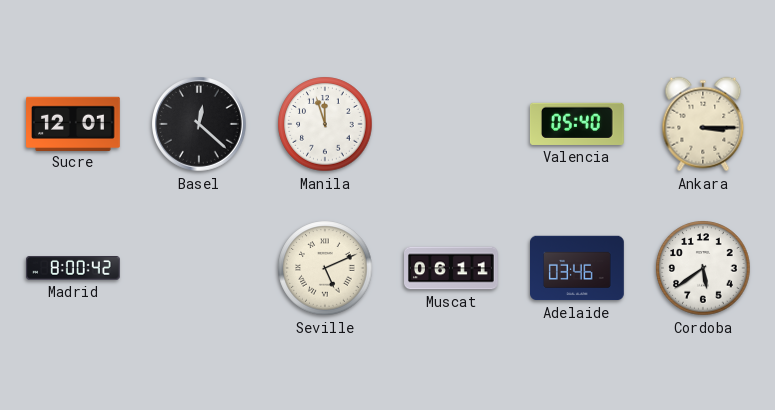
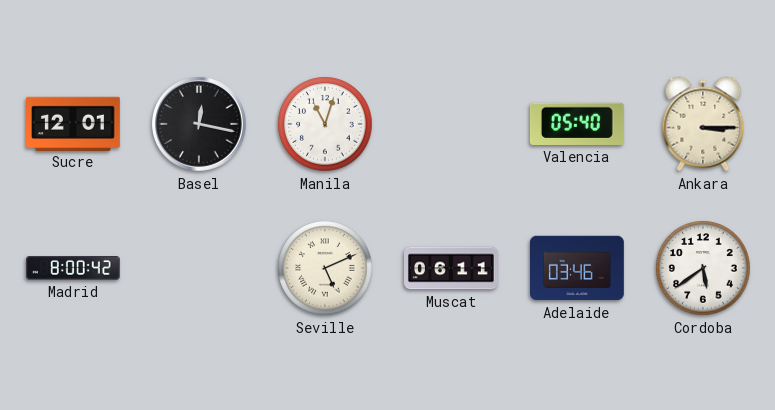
Basel: 12:22 -> 12:17 (200, 125)
Manila: 11:57 -> 11:03 (325, 124)
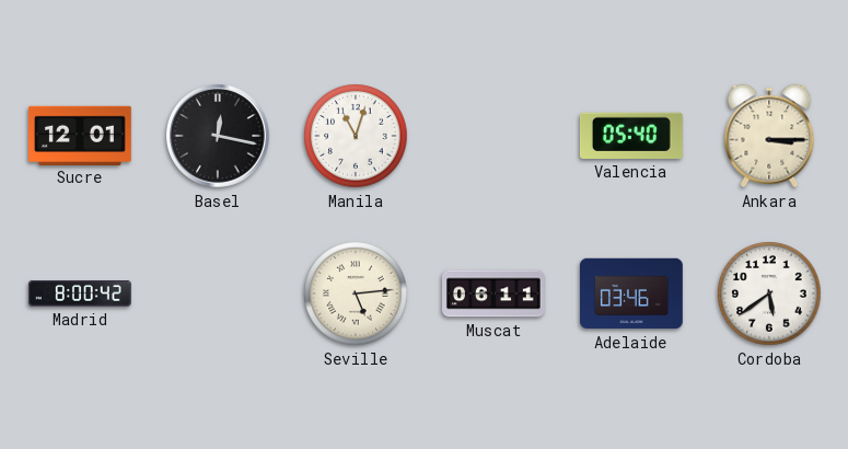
Seville: 5:11 -> 5:14 (356, 293)
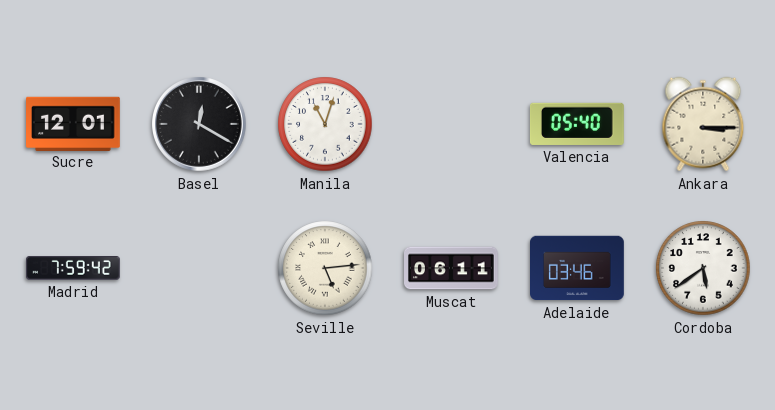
Basel: 12:17 -> 12:20 (200, 125)
Madrid: 8:00 -> 7:59 (73, 268)
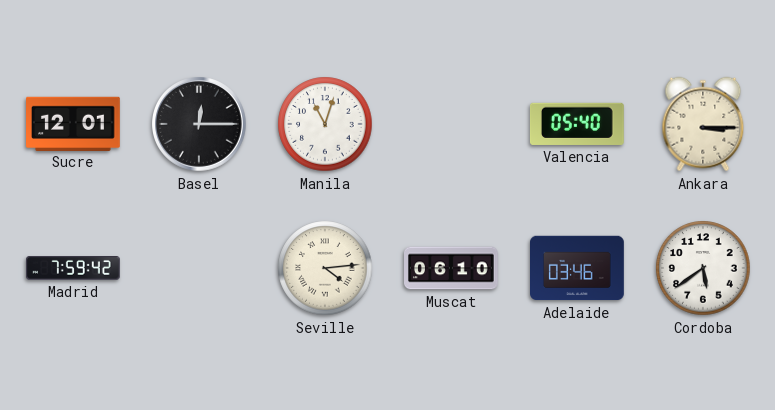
Basel: 12:20 -> 12:15 (200, 125)
Seville: 5:14 -> 4:14 (325, 268)
Muscat: 06:11 -> 06:10 (452, 268)
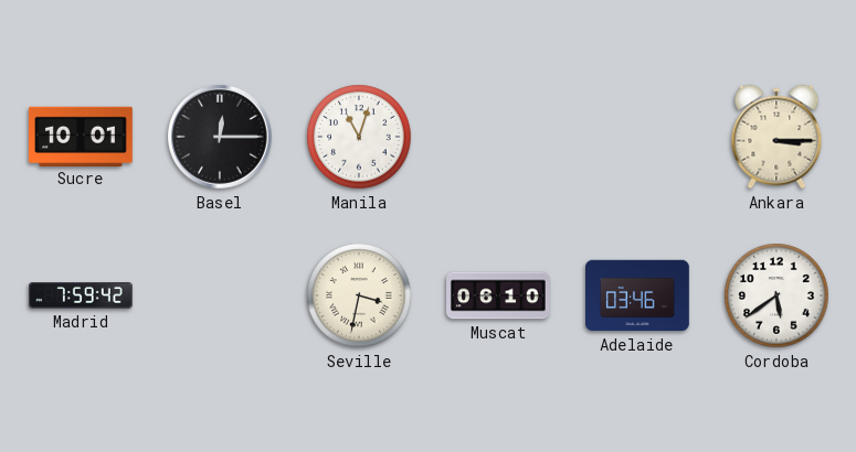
Sucre: 12:01 -> 10:01 (82, 136)
Valencia: 05:40 -> none (577, 124)
Seville: 4:14 -> 3:32 (359, 295)
